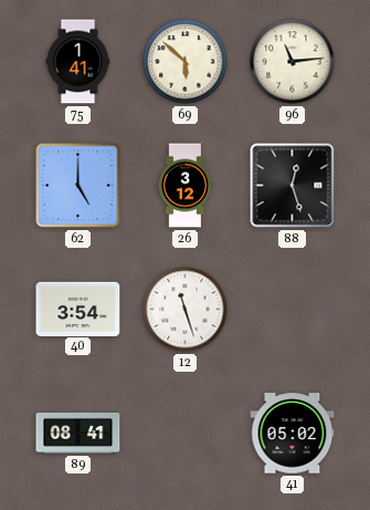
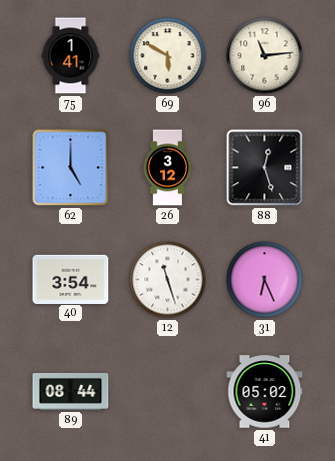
69: 5:52 -> 5:50 (168, 56)
31: none -> 6:26 (265, 280)
89: 08:41 -> 08:44 (71, 391)
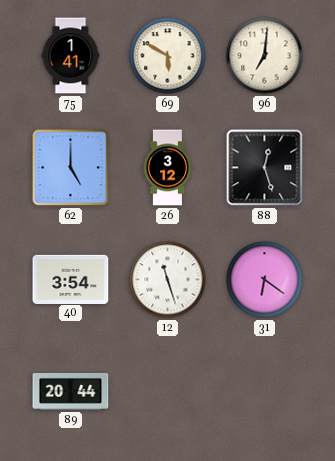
96: 11:14 -> 7:01 (265, 56)
31: 6:26 -> 6:21 (265, 280)
89: 08:44 -> 20:44 (71, 391)
41: 05:02 -> none (265, 392)
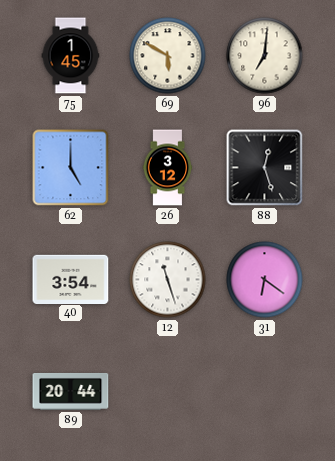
75: 1:41 -> 1:45 (71, 56)
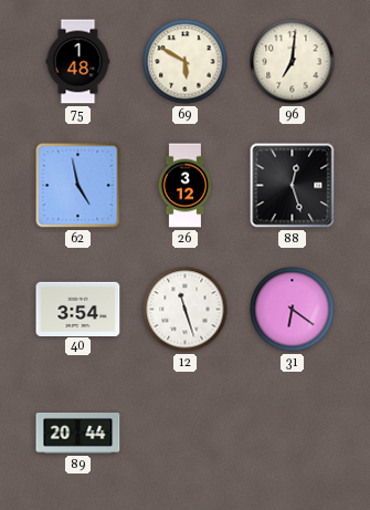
75: 1:45 -> 1:48 (78, 62)
62: 5:00 -> 4:58 (78, 186)
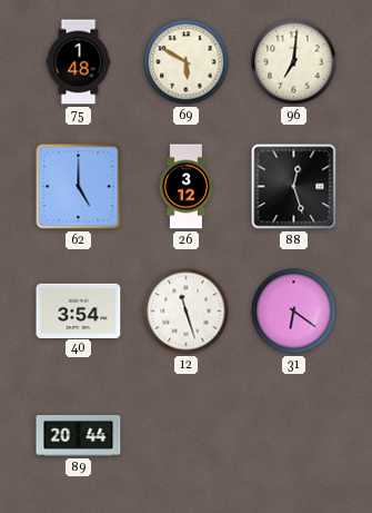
62: 4:58 -> 5:00 (79, 187)
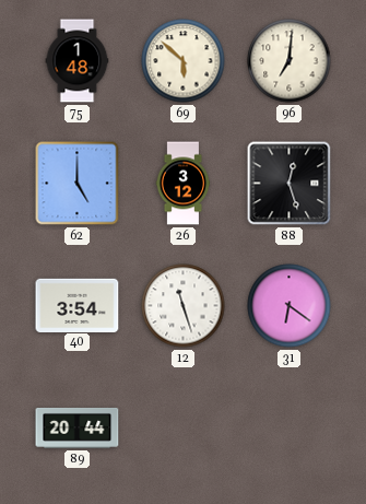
69: 5:50 -> 5:52 (184, 61)
